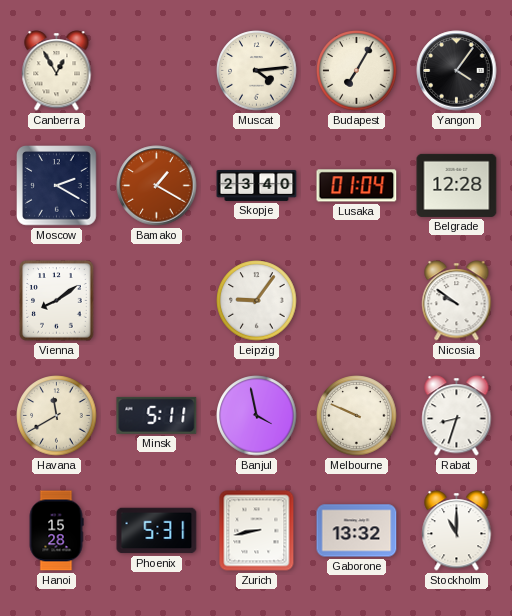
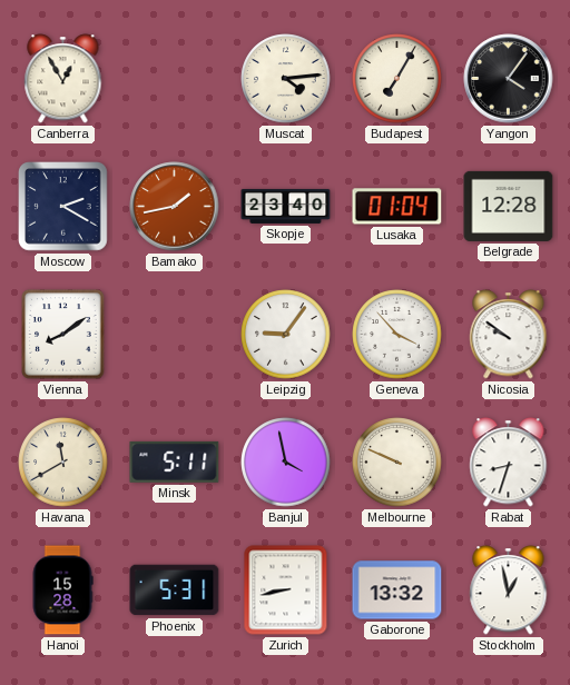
Bamako: 1:20 -> 1:43 (175, 207)
Geneva: none -> 3:53 (397, 335)
Stockholm: 11:00 -> 12:58 (509, 590)
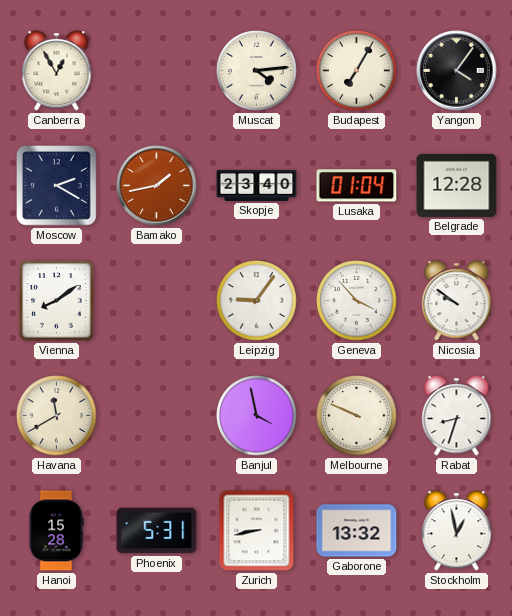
Minsk: 5:11 -> none (175, 461)
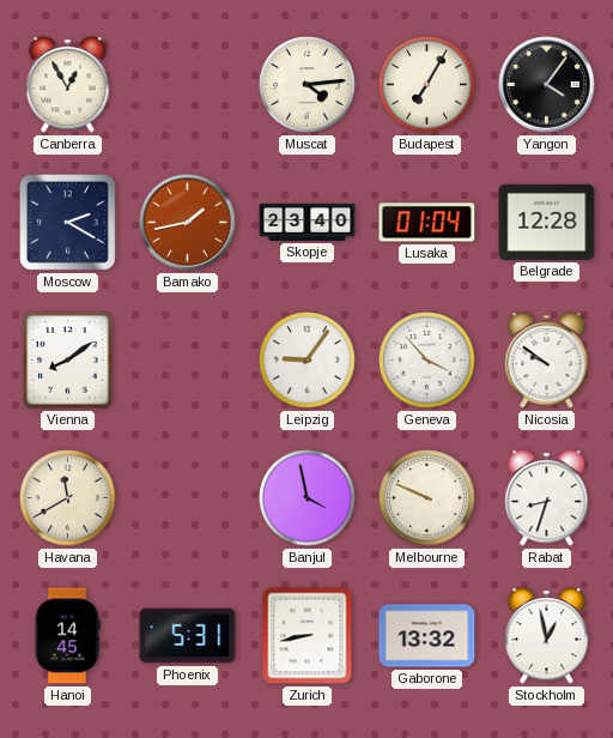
Hanoi: 15:28 -> 14:45 (67, 636)
